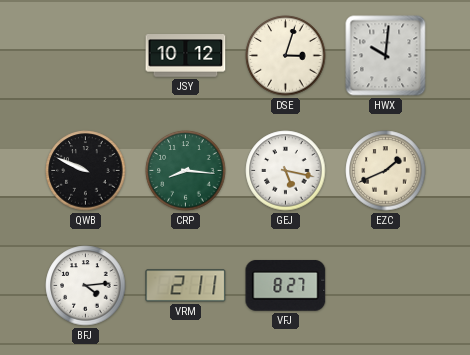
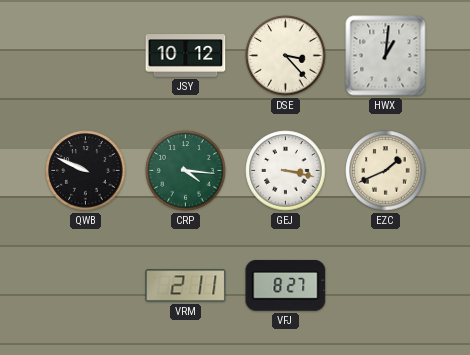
DSE: 3:03 -> 3:23 (286, 56)
HWX: 10:01 -> 1:01 (386, 56)
CRP: 8:16 -> 4:16 (186, 171)
GEJ: 5:17 -> 3:17 (286, 171)
BFJ: 4:14 -> none (86, 286)
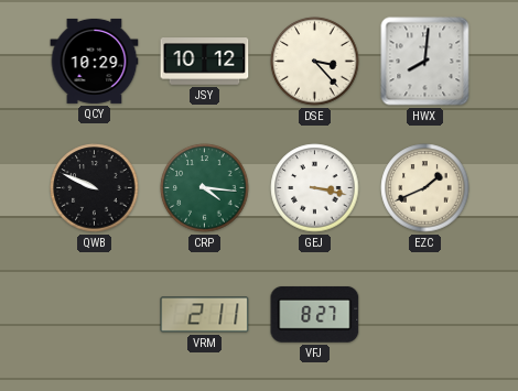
QCY: none -> 10:29 (95, 61)
HWX: 1:01 -> 8:01 (425, 62)
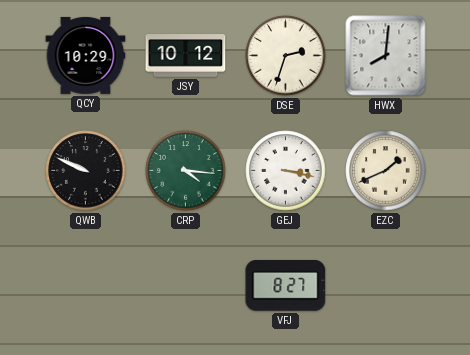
DSE: 3:23 -> 2:33 (286, 56)
VRM: 2:11 -> none (205, 315)
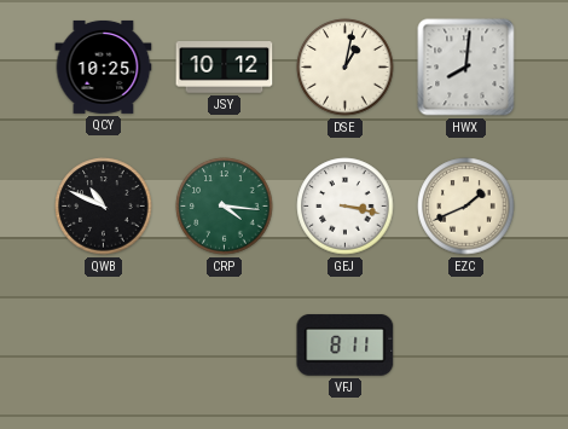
QCY: 10:29 -> 10:25 (104, 66)
DSE: 2:33 -> 1:02 (346, 68)
QWB: 9:49 -> 10:49 (104, 207)
VFJ: 8:27 -> 8:11 (346, 344)
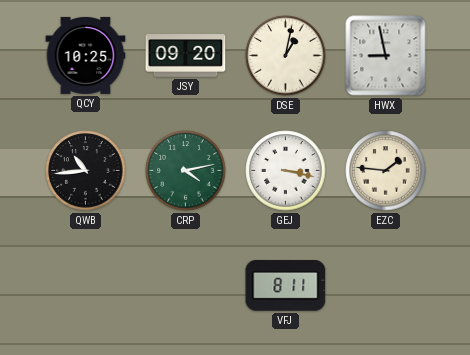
JSY: 10:12 -> 09:20 (186, 56)
HWX: 8:01 -> 8:58 (386, 56)
QWB: 10:49 -> 10:44 (86, 171)
CRP: 4:16 -> 4:13 (186, 171)
EZC: 1:41 -> 1:46 (386, 171)
